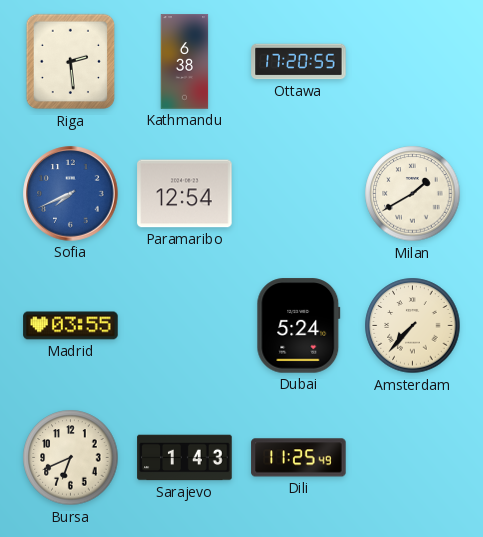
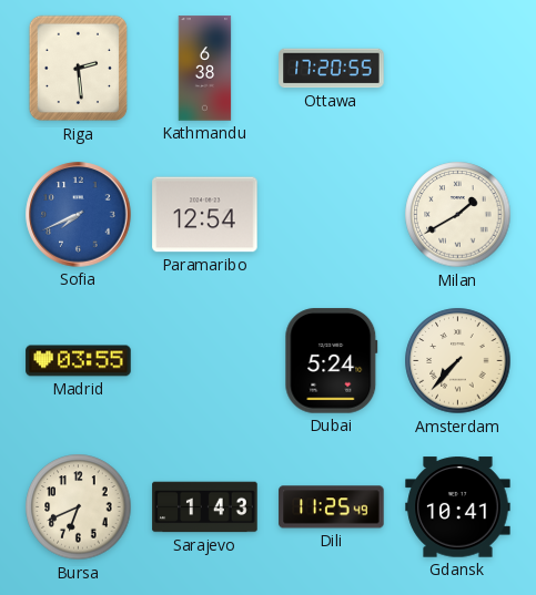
Gdansk: none -> 10:41 (458, 507)
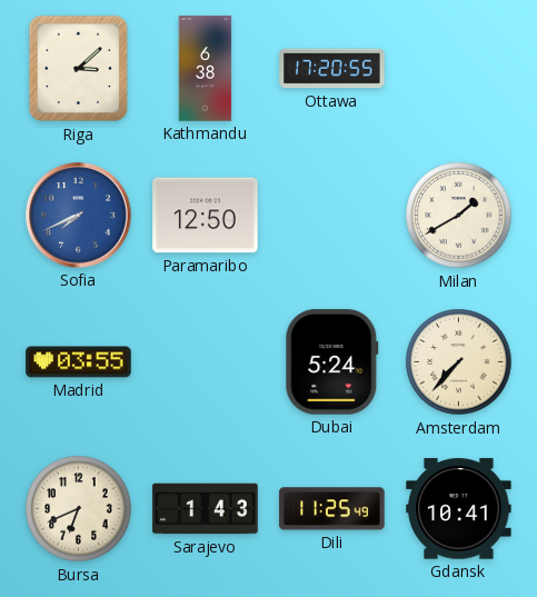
Riga: 2:29 -> 3:08 (79, 69)
Paramaribo: 12:54 -> 12:50 (206, 216)
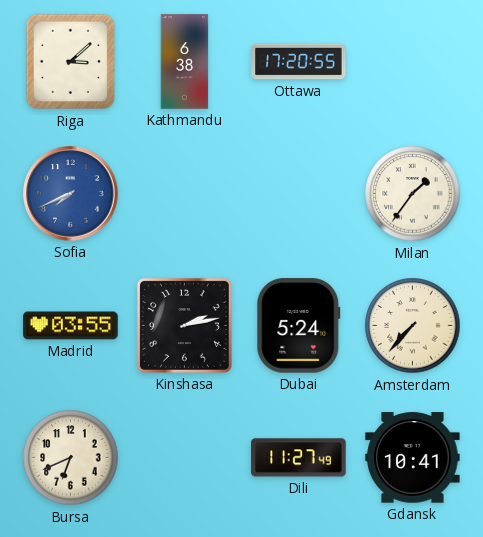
Paramaribo: 12:50 -> none (206, 216)
Milan: 1:40 -> 1:36 (413, 194)
Kinshasa: none -> 2:13 (184, 325)
Sarajevo: 1:43 -> none (206, 509)
Dili: 11:25 -> 11:27 (299, 458)
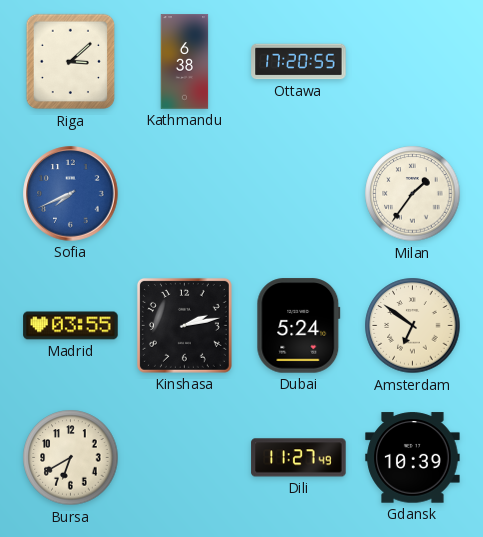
Amsterdam: 7:37 -> 6:51 (413, 326)
Bursa: 6:41 -> 6:40 (71, 458)
Gdansk: 10:41 -> 10:39 (413, 458)
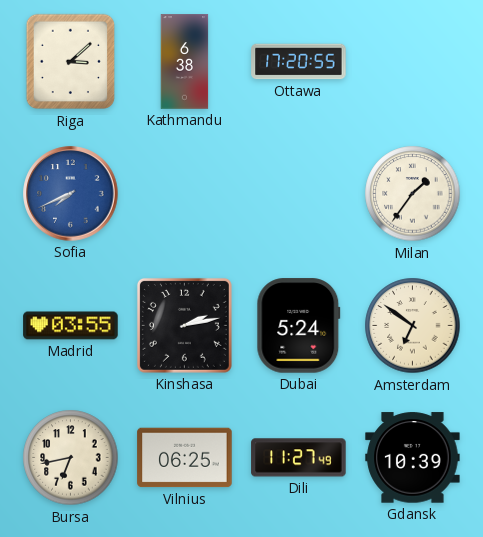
Bursa: 6:40 -> 6:43 (71, 458)
Vilnius: none -> 06:25 (185, 458)
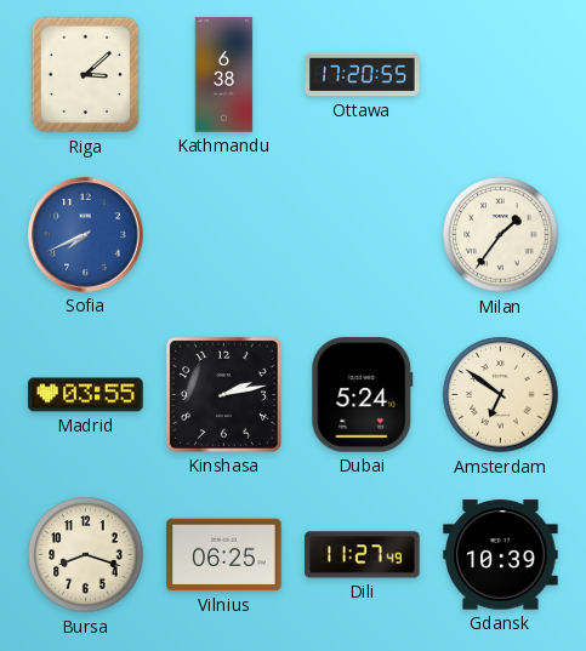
Bursa: 6:43 -> 8:18 (86, 555)
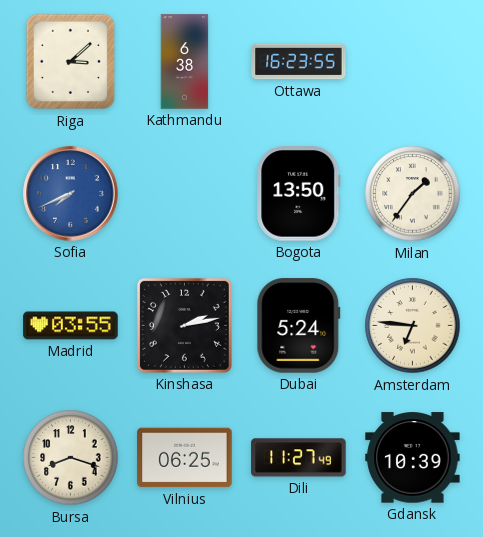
Ottawa: 17:20 -> 16:23 (299, 62)
Bogota: none -> 13:50 (299, 194)
Amsterdam: 6:51 -> 6:46 (413, 326)
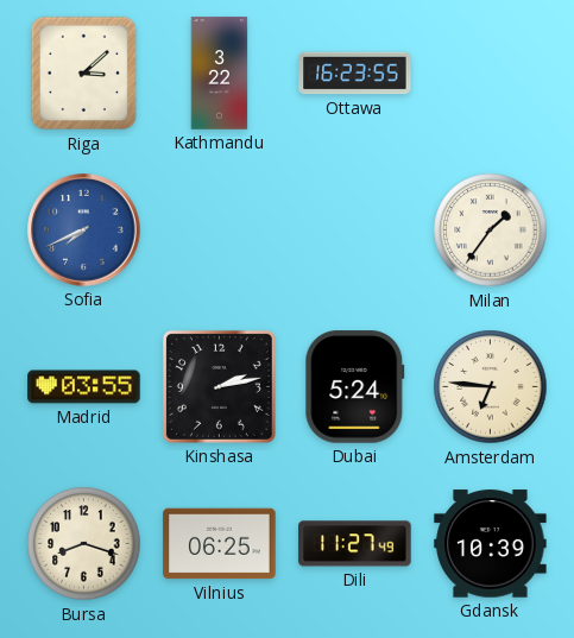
Kathmandu: 6:38 -> 3:22 (220, 74)
Bogota: 13:50 -> none (299, 194)
